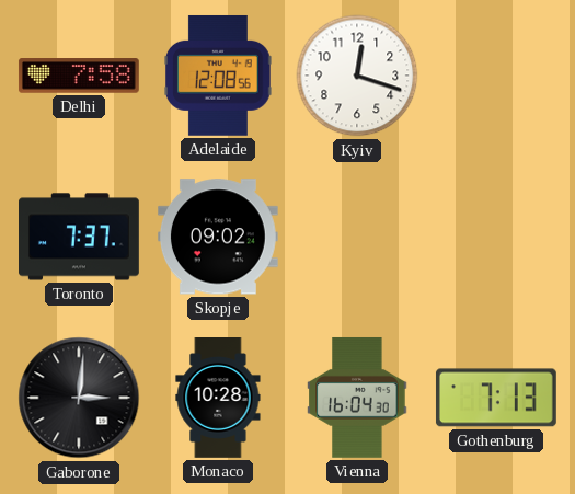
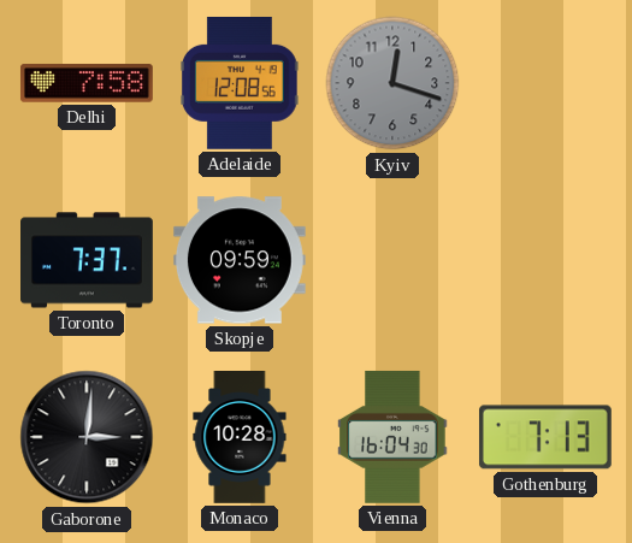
Kyiv dial: white -> grey (392, 83)
Skopje: 09:02 -> 09:59 (240, 260)
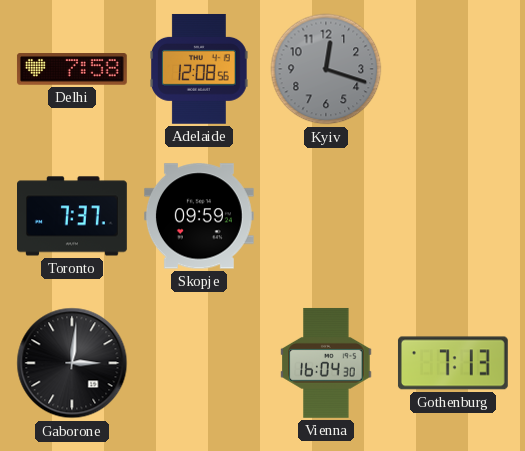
Monaco: 10:28 -> none (240, 438)
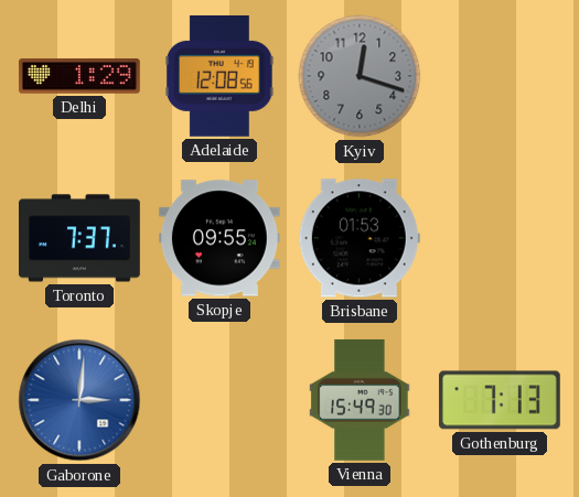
Delhi: 7:58 -> 1:29 (79, 76)
Skopje: 09:59 -> 09:55 (219, 238)
Brisbane: none -> 01:53 (360, 238)
Gaborone dial: black -> blue (79, 400)
Vienna: 16:04 -> 15:49 (360, 400)
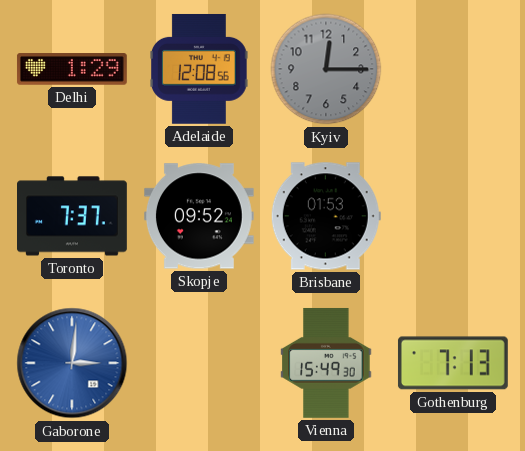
Kyiv: 12:18 -> 12:15 (326, 69)
Skopje: 09:55 -> 09:52 (199, 216)
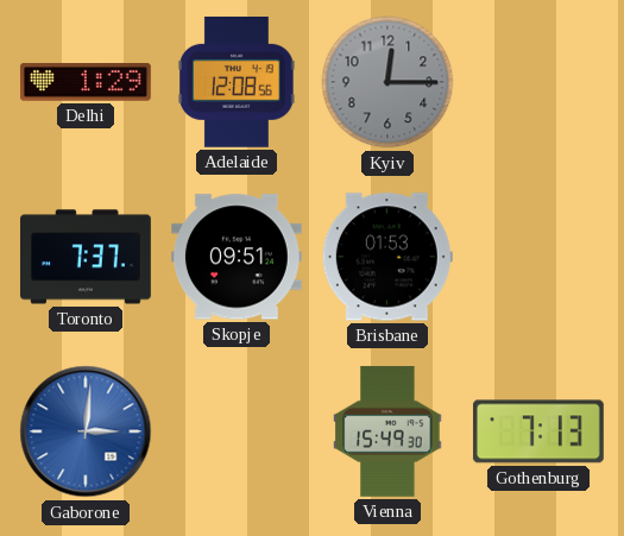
Skopje: 09:52 -> 09:51 (237, 257)
